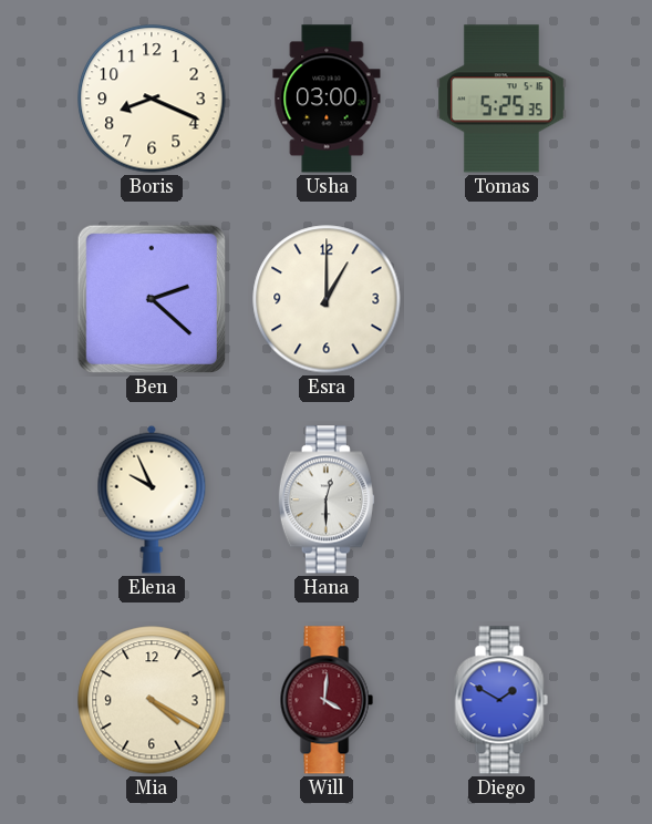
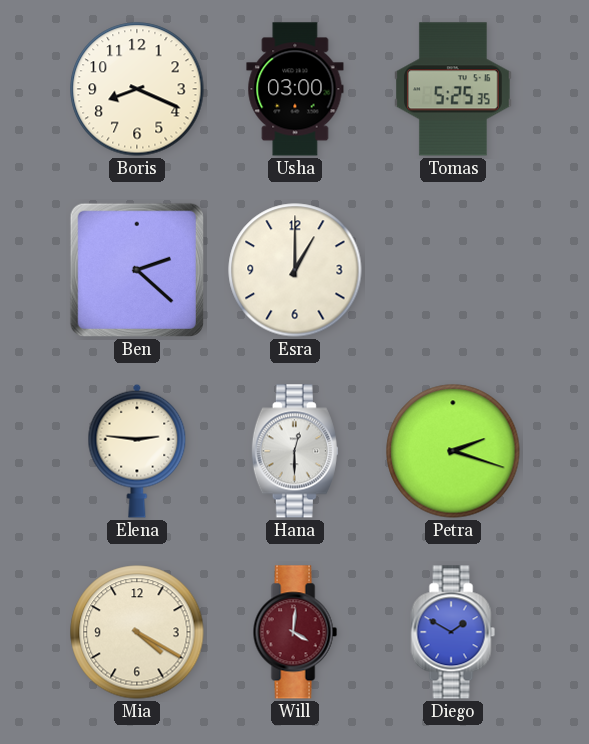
Elena: 9:56 -> 2:46 (137, 451)
Petra: none -> 2:18 (453, 451)
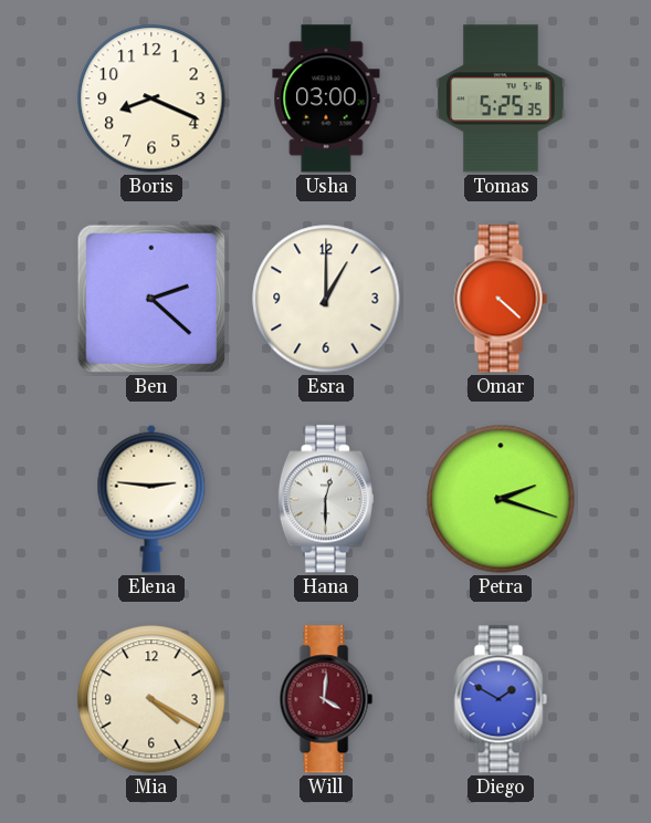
Omar: none -> 4:22 (501, 299)
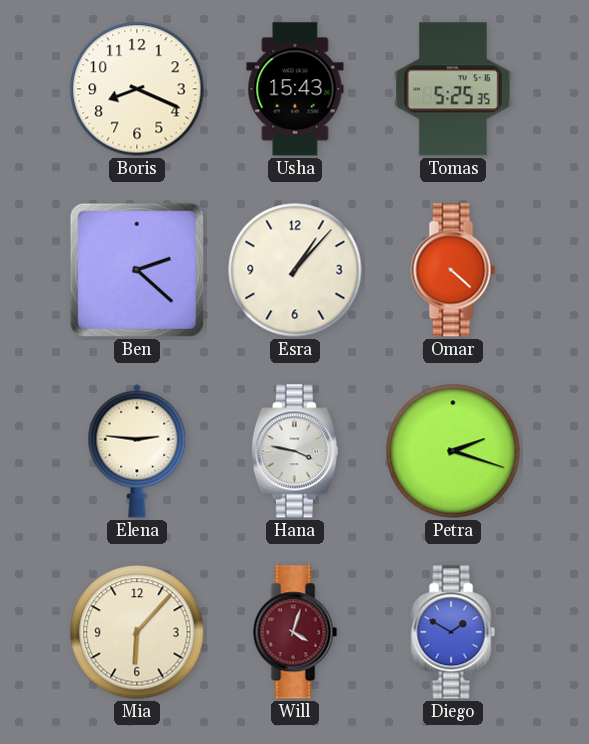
Usha: 03:00 -> 15:43 (295, 89)
Esra: 1:00 -> 1:07 (295, 270)
Hana: 12:30 -> 3:47 (295, 451)
Mia: 4:20 -> 6:07 (137, 632)
Will: 4:01 -> 4:03 (295, 632)
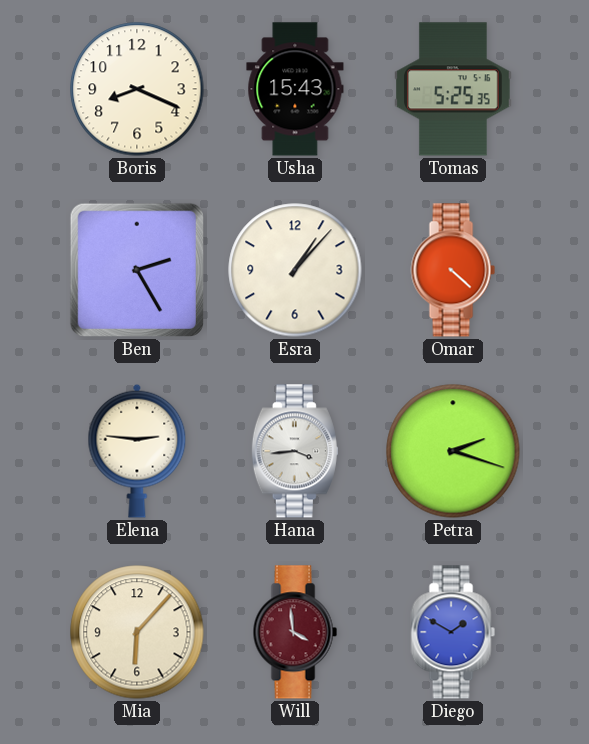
Ben: 2:22 -> 2:25 (137, 270)
Hana: 3:47 -> 3:44 (295, 451)
Will: 4:03 -> 3:59 (295, 632)
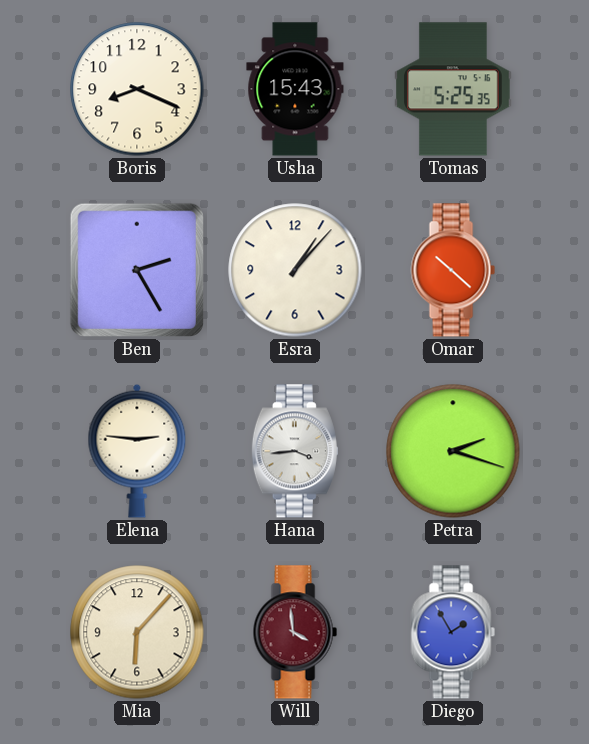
Omar: 4:22 -> 10:22 (453, 270)
Diego: 1:50 -> 1:55 (453, 632)
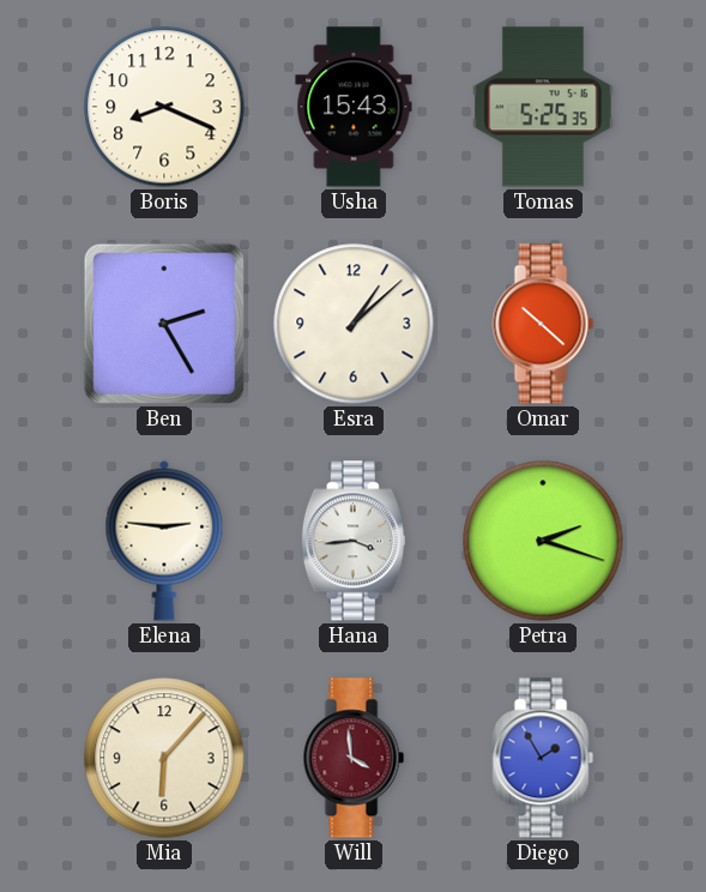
Esra: 1:07 -> 1:08 (354, 324)
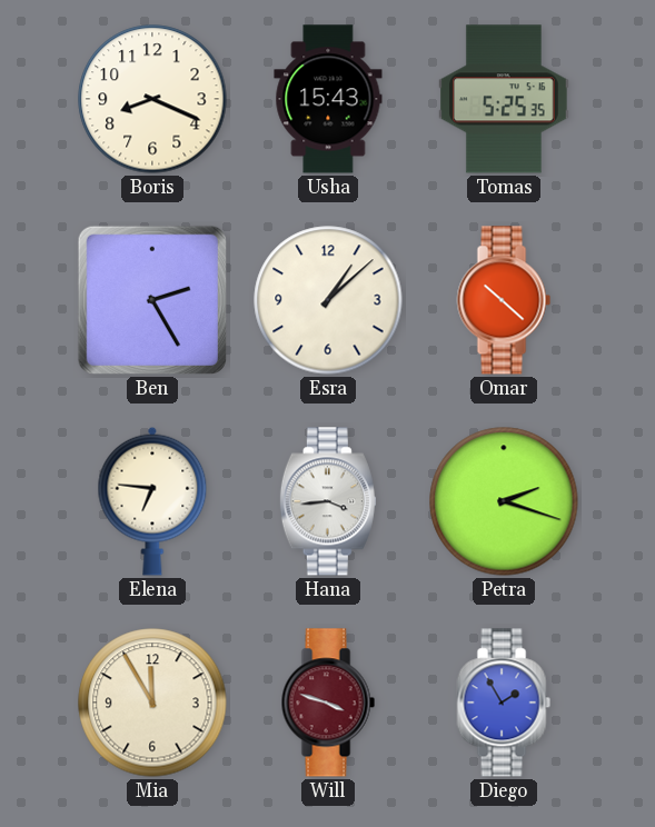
Elena: 2:46 -> 6:46 (152, 501)
Mia: 6:07 -> 11:55 (152, 703)
Will: 3:59 -> 3:48 (328, 703)
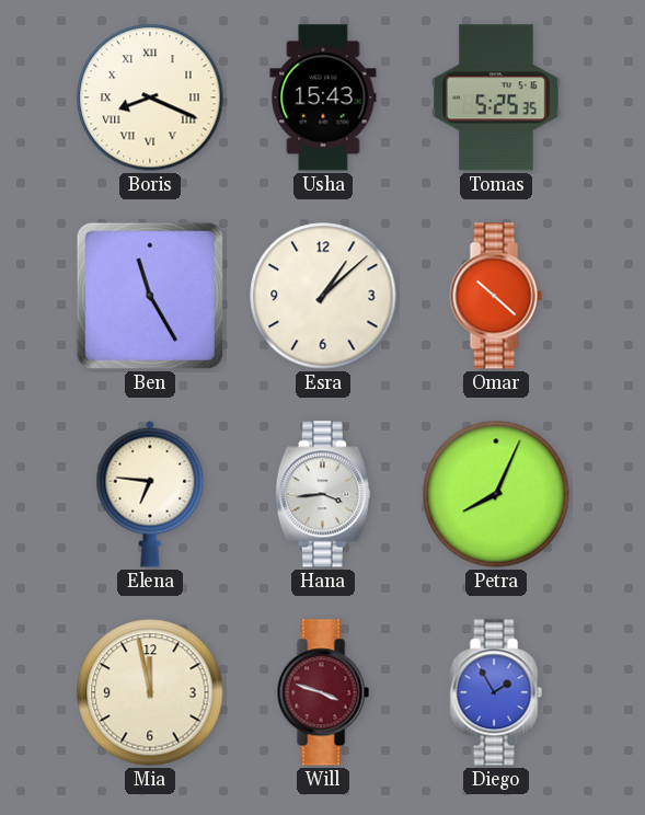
Boris numerals: Arabic -> Roman (150, 97)
Ben: 2:25 -> 11:25 (150, 296)
Petra: 2:18 -> 8:04 (496, 494)
Mia: 11:55 -> 11:58 (150, 692)
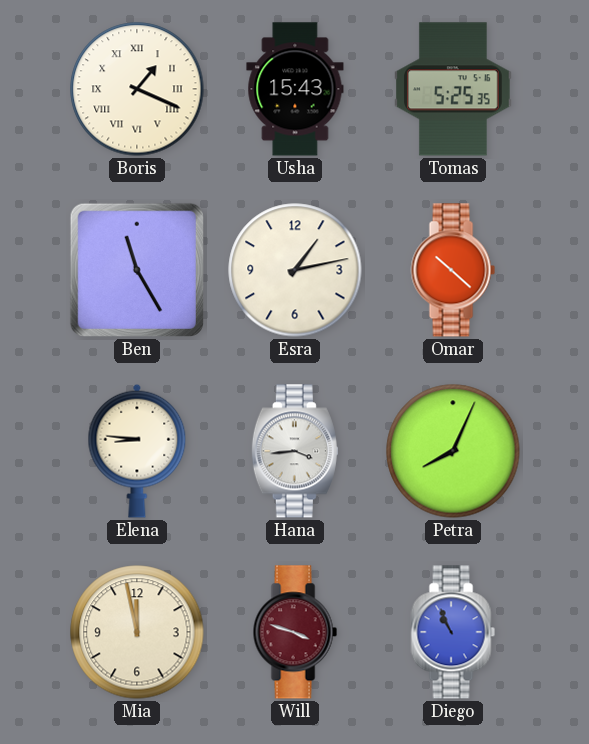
Boris: 8:19 -> 1:19 (137, 89)
Esra: 1:08 -> 1:13 (295, 270)
Elena: 6:46 -> 8:46 (137, 451)
Diego: 1:55 -> 10:56 (453, 632)
